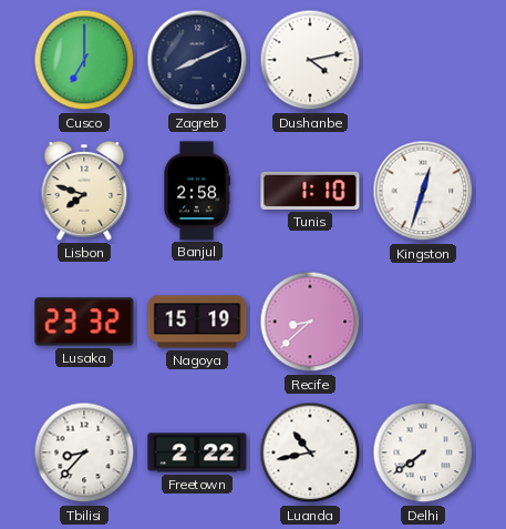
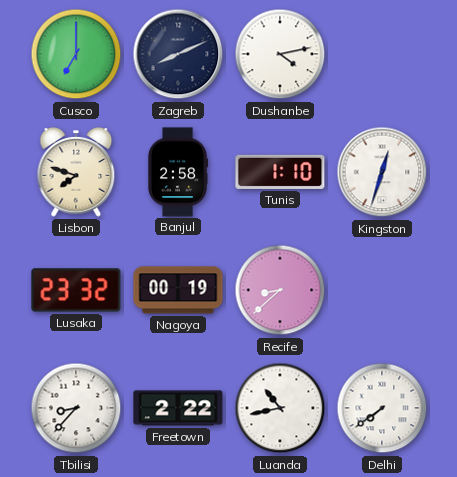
Nagoya: 15:19 -> 00:19 (178, 290)
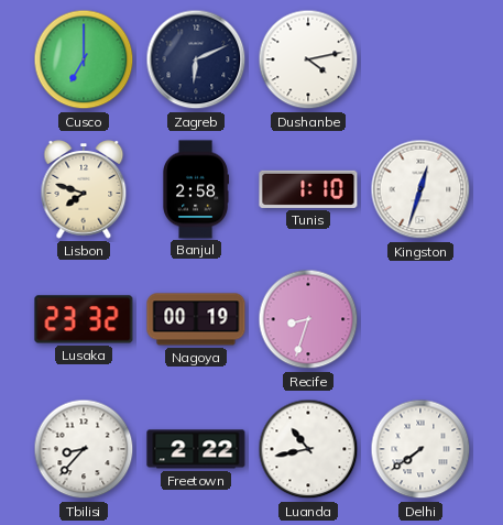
Zagreb: 8:11 -> 6:11 (196, 59)
Recife: 8:38 -> 8:33 (308, 319)
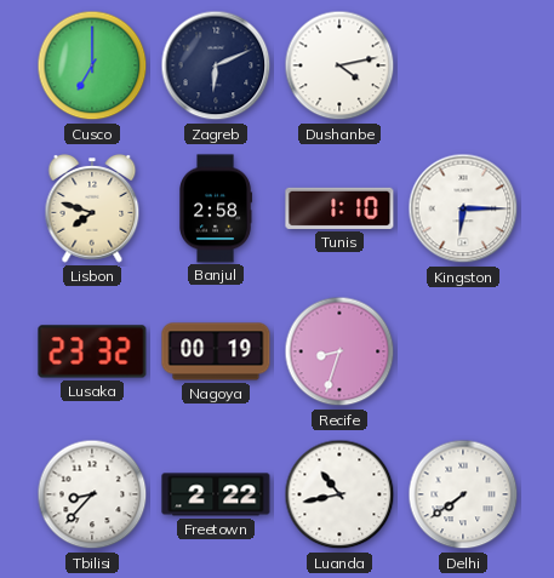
Kingston: 12:33 -> 6:15 (463, 208)
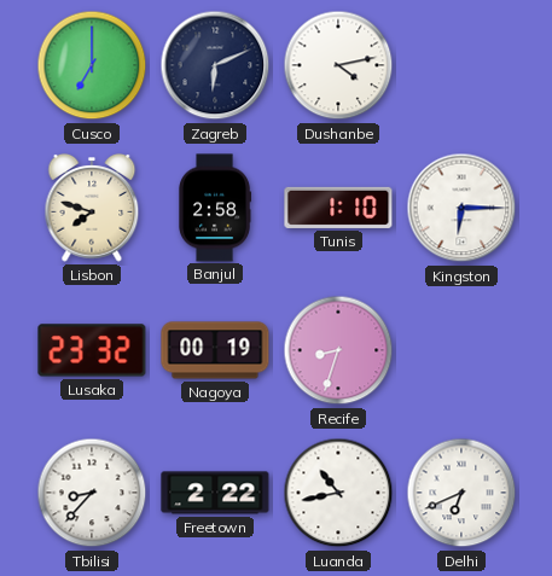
Delhi: 7:39 -> 6:41 (461, 493)
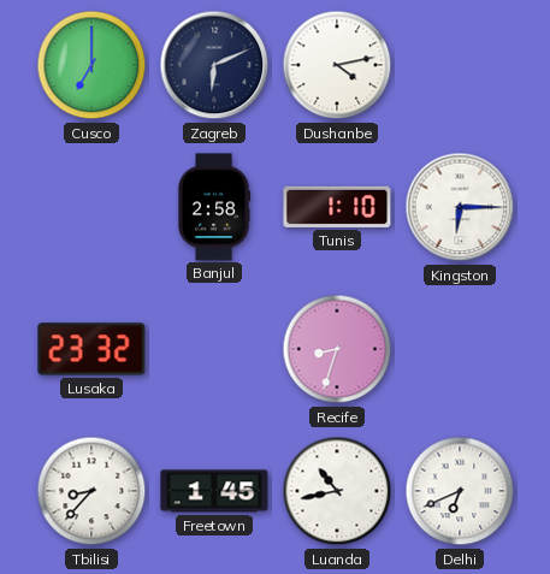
Lisbon: 7:48 -> none (92, 209)
Nagoya: 00:19 -> none (215, 350)
Freetown: 2:22 -> 1:45 (214, 491)
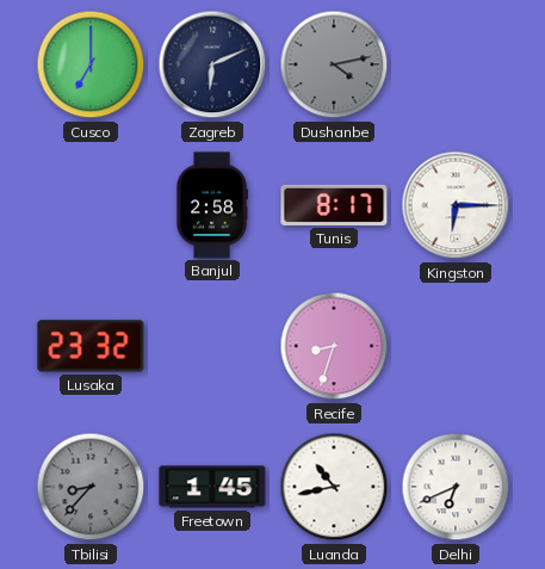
Dushanbe dial: white -> grey (334, 64)
Tunis: 1:10 -> 8:17 (334, 205)
Tbilisi dial: white -> grey (91, 487)
